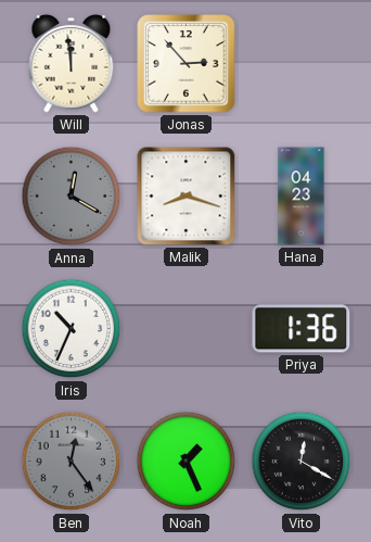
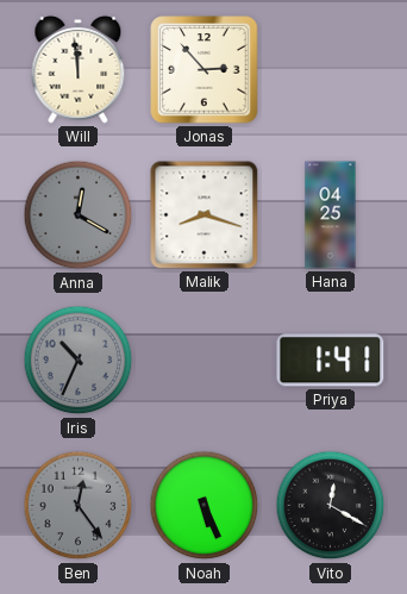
Hana: 04:23 -> 04:25 (331, 215)
Iris dial: white -> grey (79, 361)
Priya: 1:36 -> 1:41 (331, 361)
Noah: 1:26 -> 5:26 (205, 506)
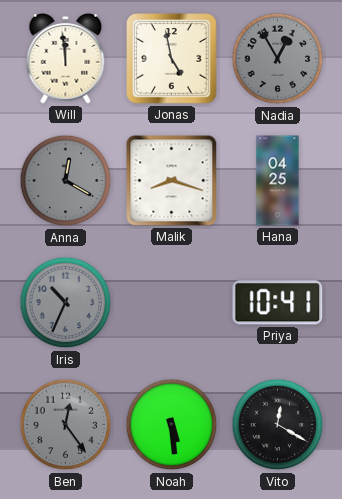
Jonas: 2:53 -> 4:58 (172, 59)
Nadia: none -> 12:55 (278, 59)
Priya: 1:41 -> 10:41 (278, 303)
Noah: 5:26 -> 5:29 (172, 425)
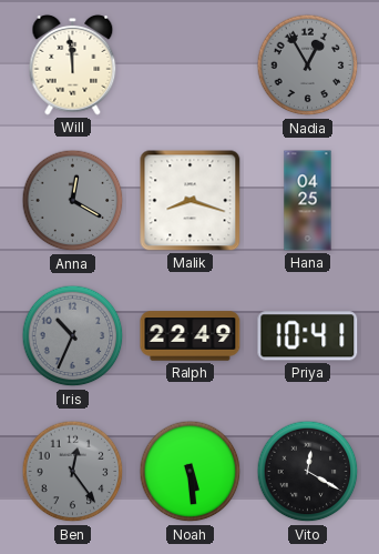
Jonas: 4:58 -> none (172, 59)
Ralph: none -> 22:49 (191, 336)
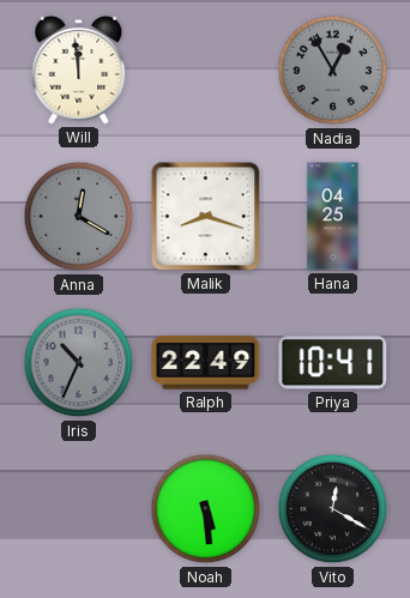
Ben: 12:24 -> none (73, 472)
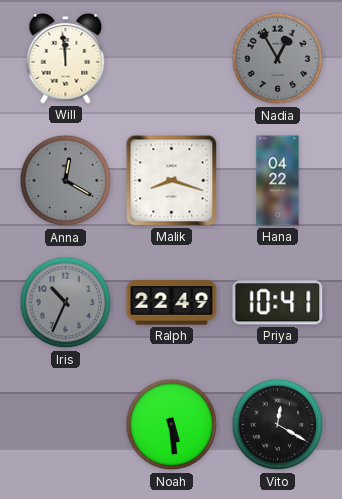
Hana: 04:25 -> 04:22 (278, 181)
